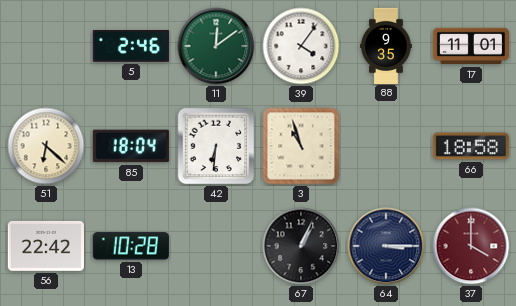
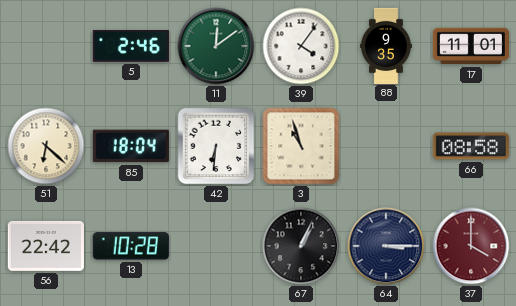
66: 18:58 -> 08:58 (471, 146)
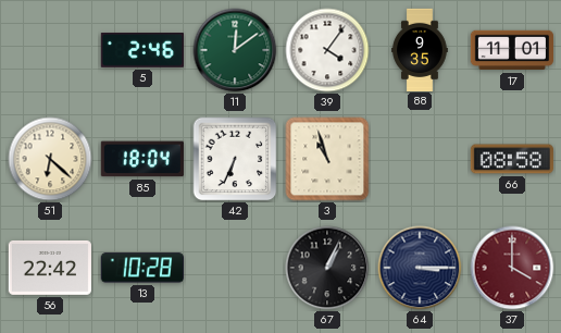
42: 6:31 -> 6:34 (235, 159)
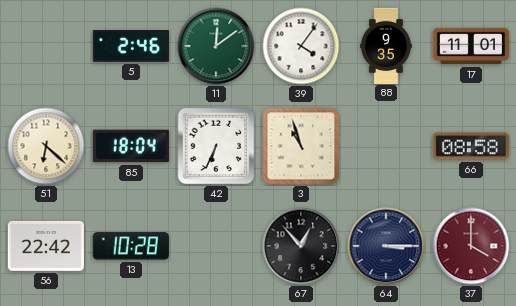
67: 1:04 -> 12:53 (301, 246)
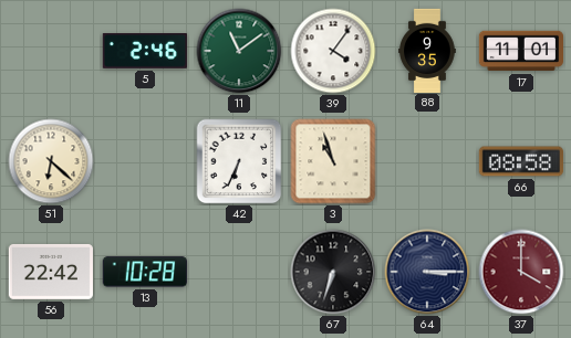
11: 12:09 -> 11:09 (239, 51)
85: 18:04 -> none (131, 146)
67: 12:53 -> 6:33 (333, 272)
